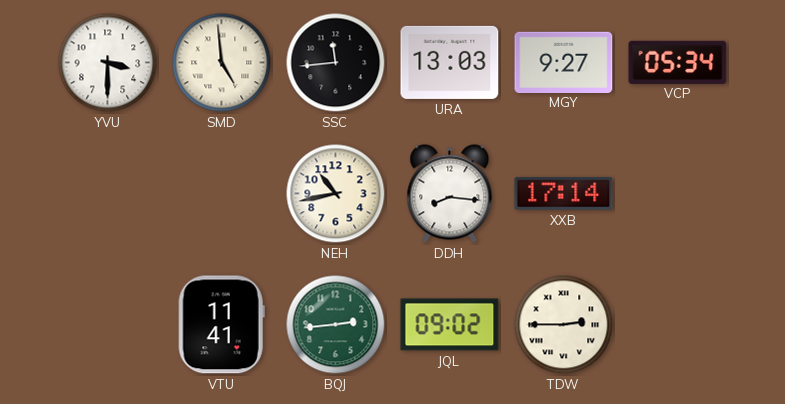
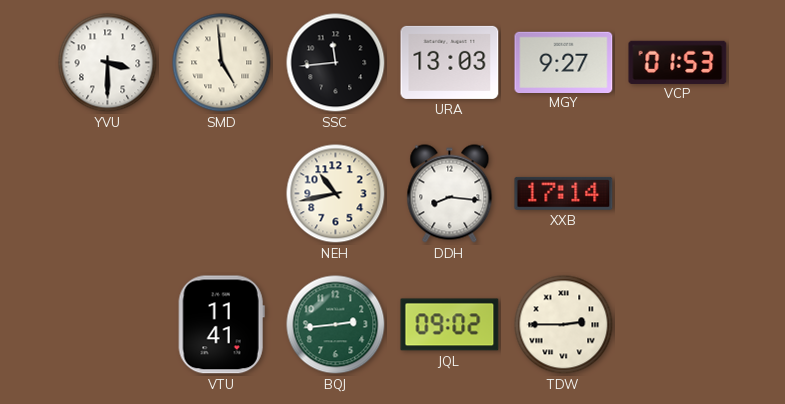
VCP: 05:34 -> 01:53 (678, 62)
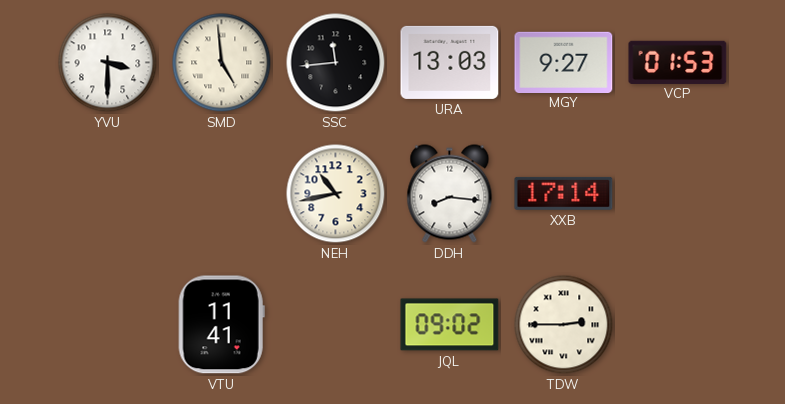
BQJ: 2:44 -> none (336, 325)
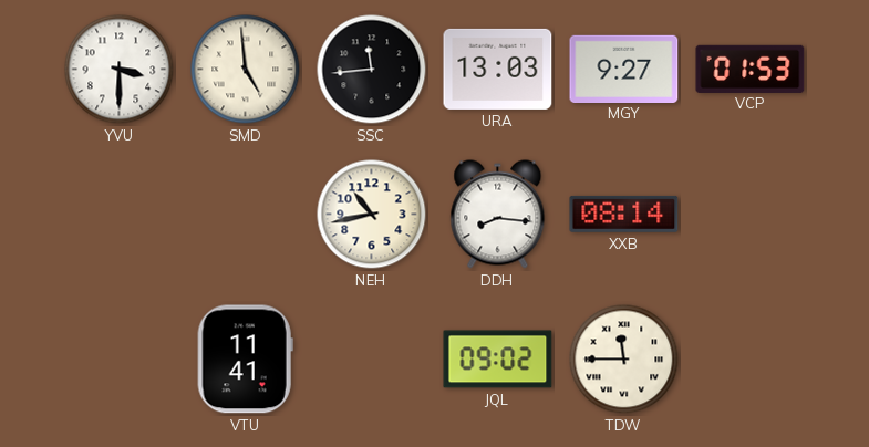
XXB: 17:14 -> 08:14 (624, 214)
TDW: 2:45 -> 11:45 (624, 360)
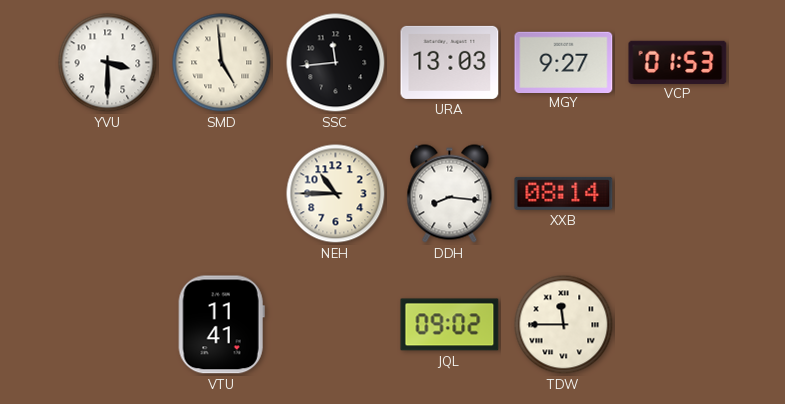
NEH: 10:43 -> 10:45 (336, 194)
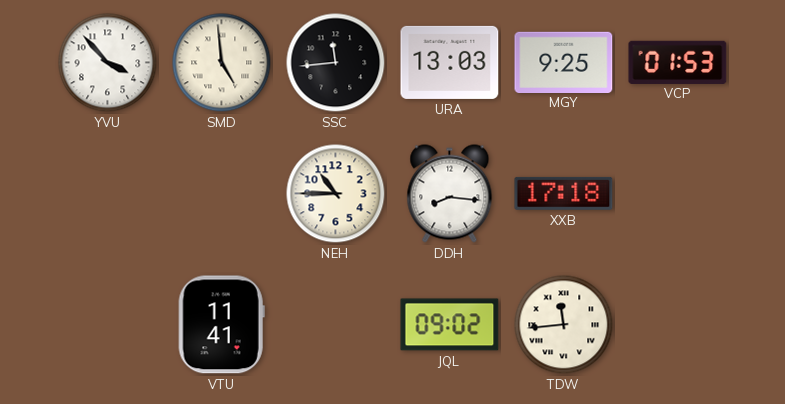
YVU: 3:30 -> 3:53 (108, 63)
MGY: 9:27 -> 9:25 (564, 62)
XXB: 08:14 -> 17:18 (564, 193)
TDW: 11:45 -> 11:44 (564, 325)
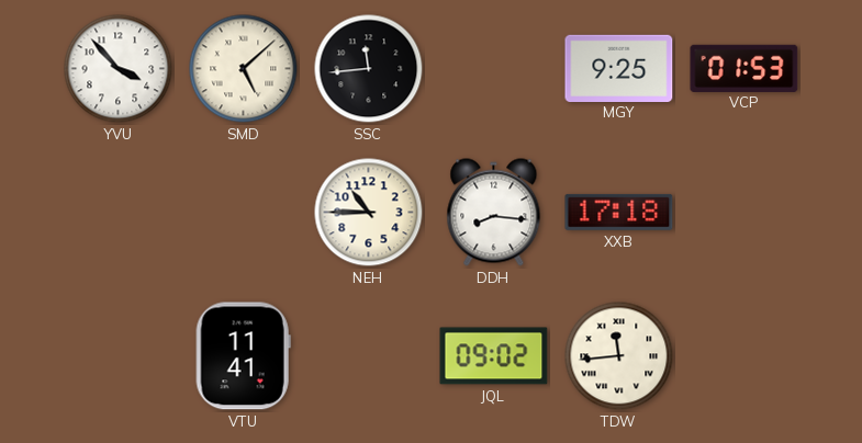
SMD: 4:59 -> 5:08 (244, 69)
URA: 13:03 -> none (450, 62)
